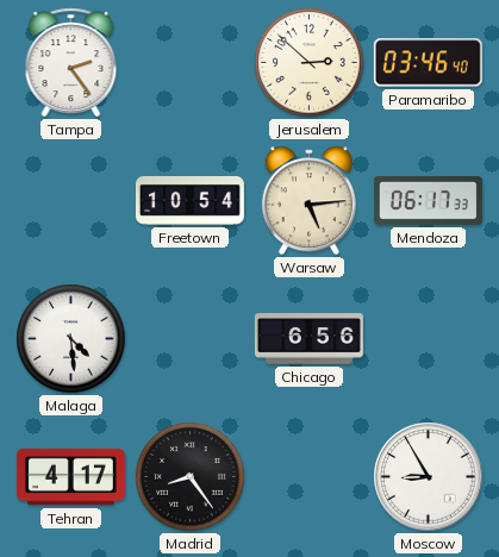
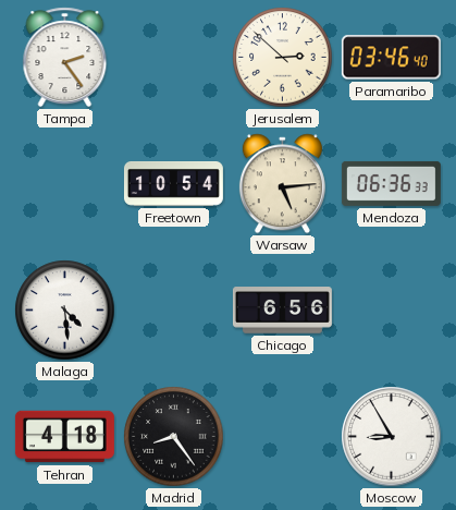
Mendoza: 06:17 -> 06:36 (391, 183)
Tehran: 4:17 -> 4:18 (64, 437)
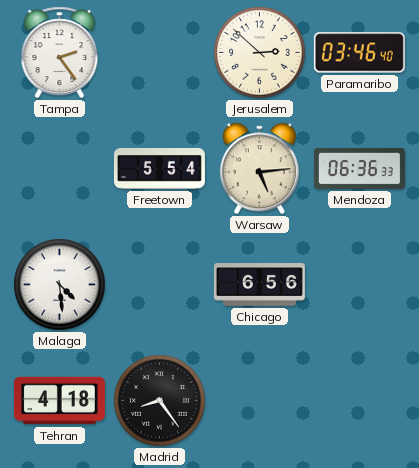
Freetown: 10:54 -> 5:54 (159, 169)
Moscow: 8:55 -> none (392, 437)
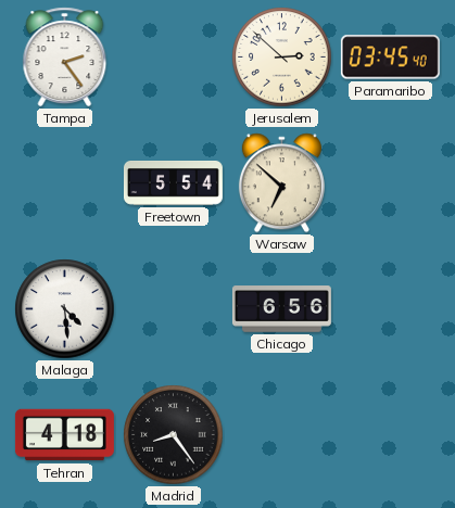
Paramaribo: 03:46 -> 03:45 (390, 58)
Warsaw: 5:14 -> 6:52 (281, 183)
Mendoza: 06:36 -> none (359, 168)
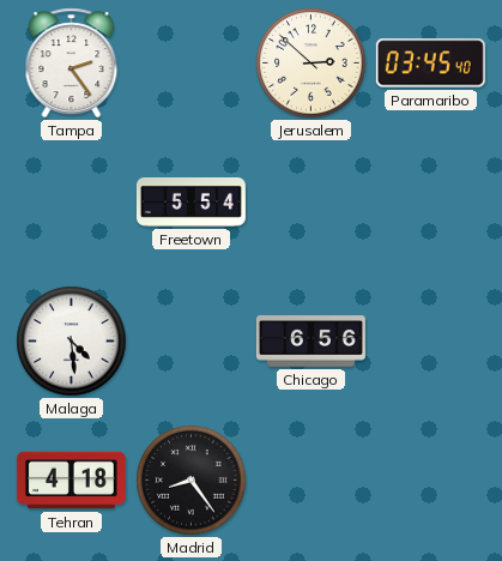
Warsaw: 6:52 -> none (281, 183)
